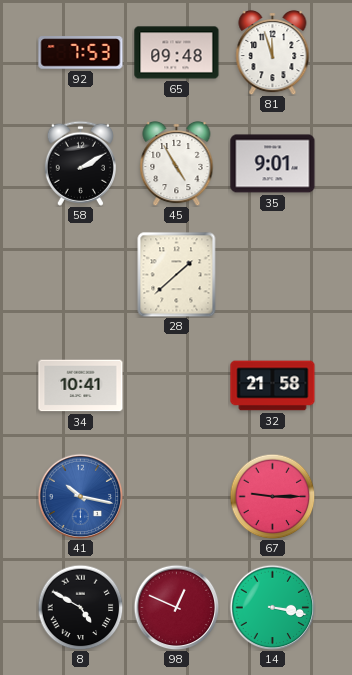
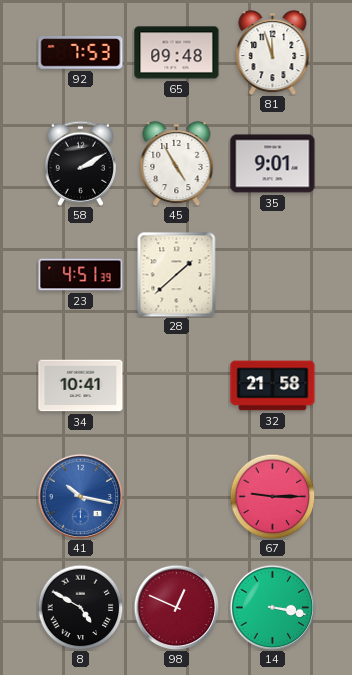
23: none -> 4:51 (81, 275)
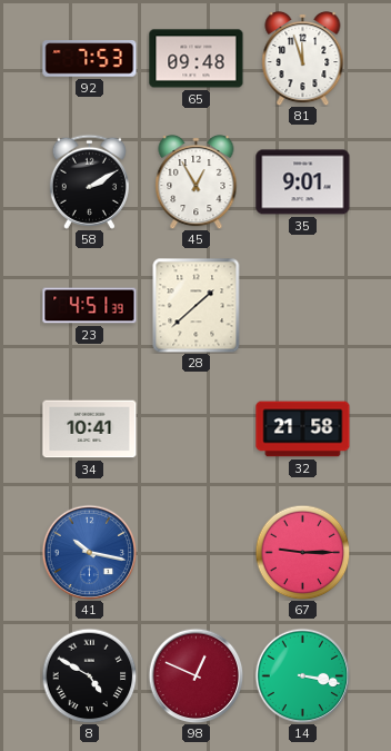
45: 4:55 -> 12:55 (197, 181)
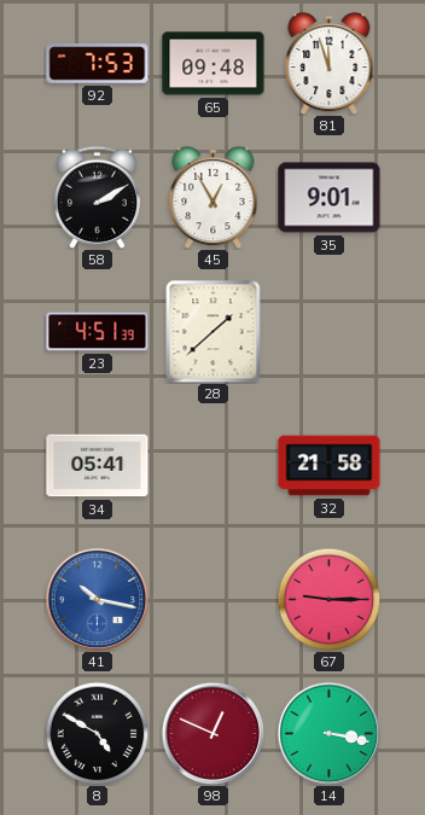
34: 10:41 -> 05:41 (98, 466)
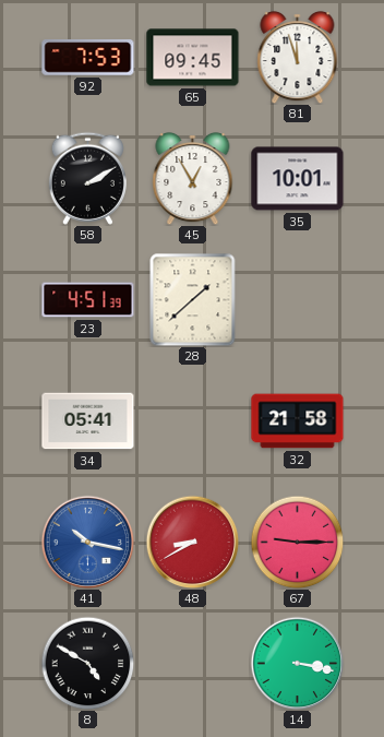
65: 09:48 -> 09:45 (193, 58)
35: 9:01 -> 10:01 (298, 179)
48: none -> 8:40 (192, 542)
98: 12:49 -> none (212, 733)
